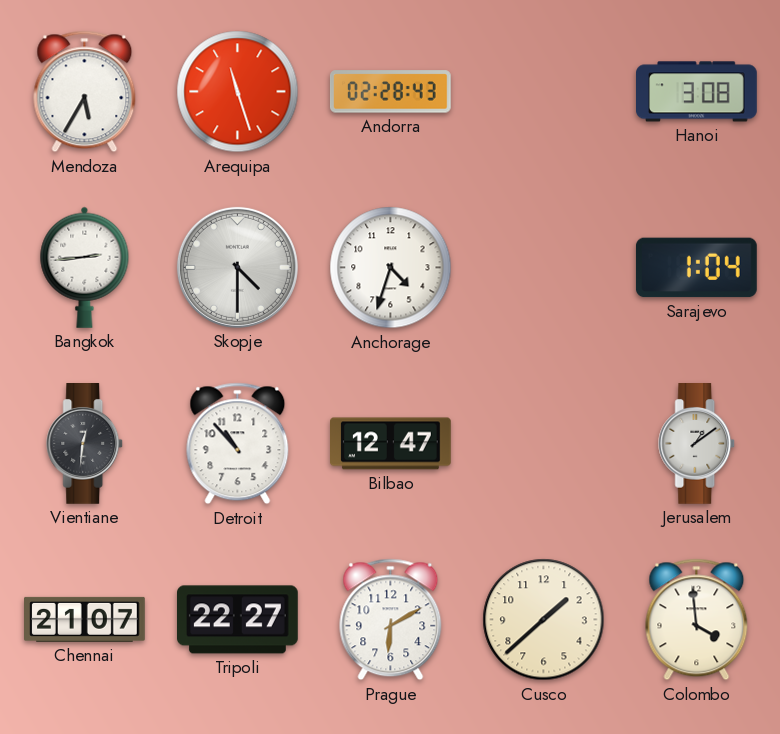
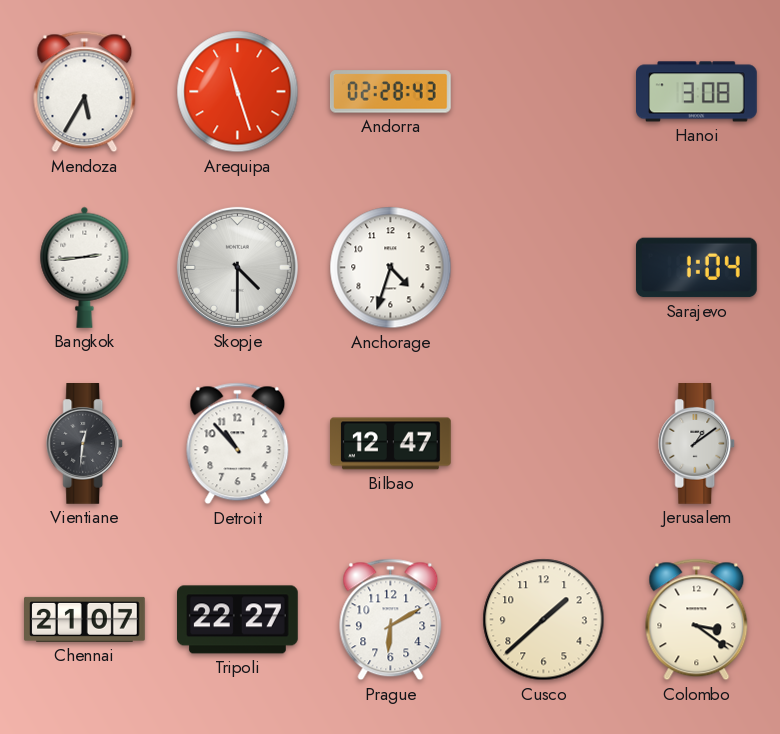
Colombo: 3:59 -> 3:21 (697, 620)
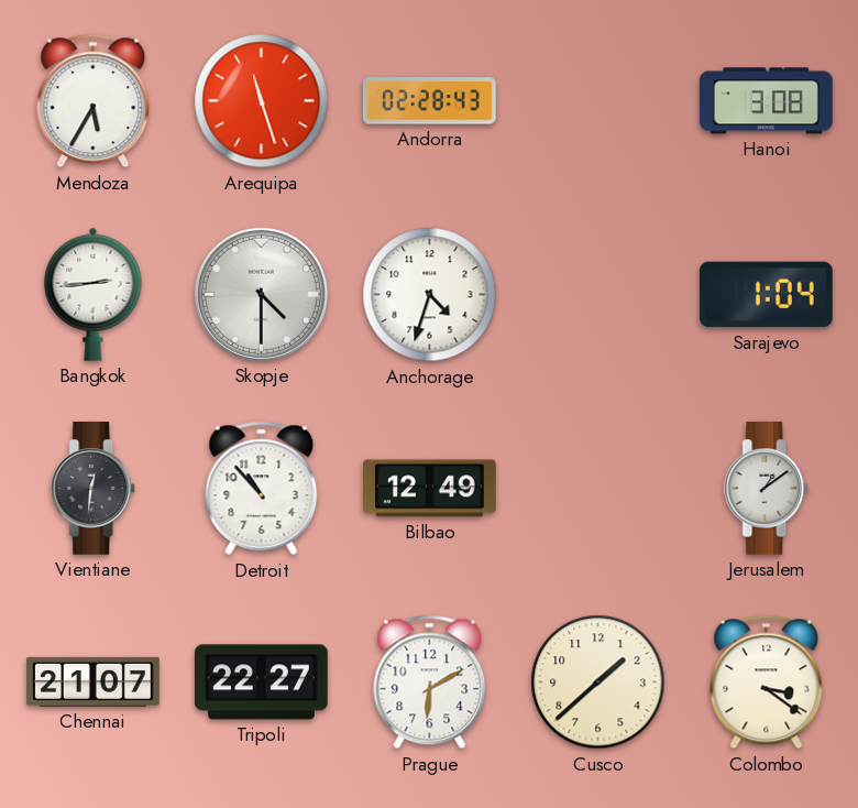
Bilbao: 12:47 -> 12:49 (430, 489)
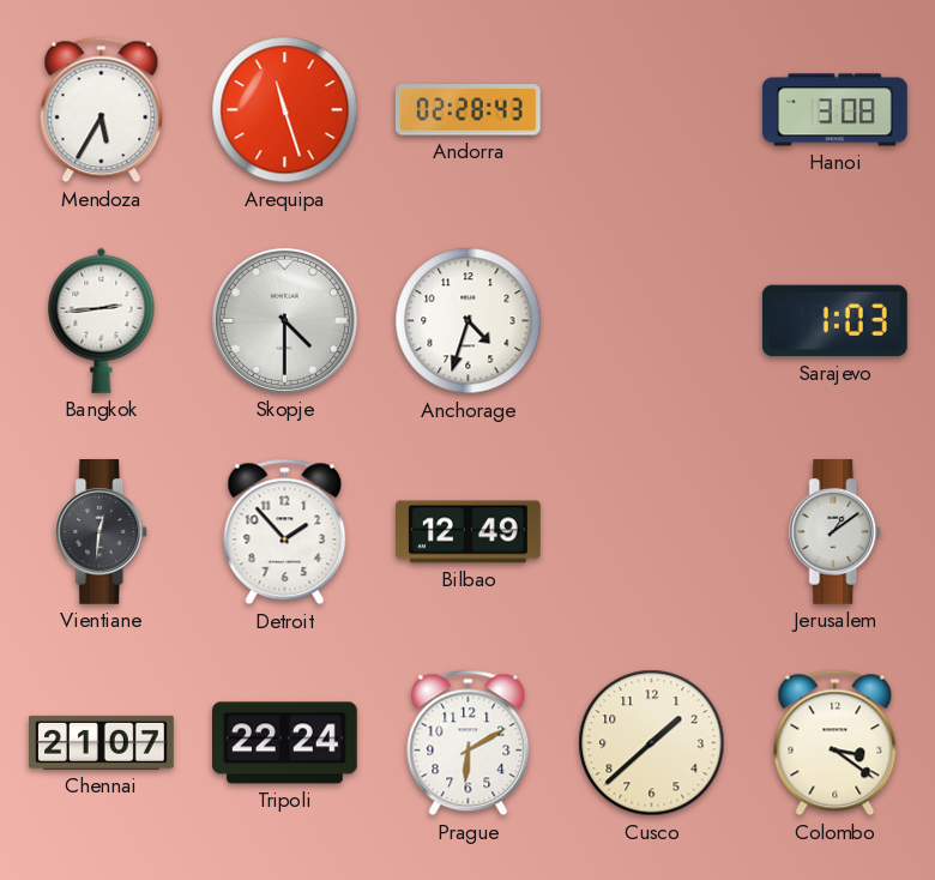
Sarajevo: 1:04 -> 1:03 (836, 321)
Detroit: 10:53 -> 1:53 (285, 532)
Tripoli: 22:27 -> 22:24 (285, 743)
